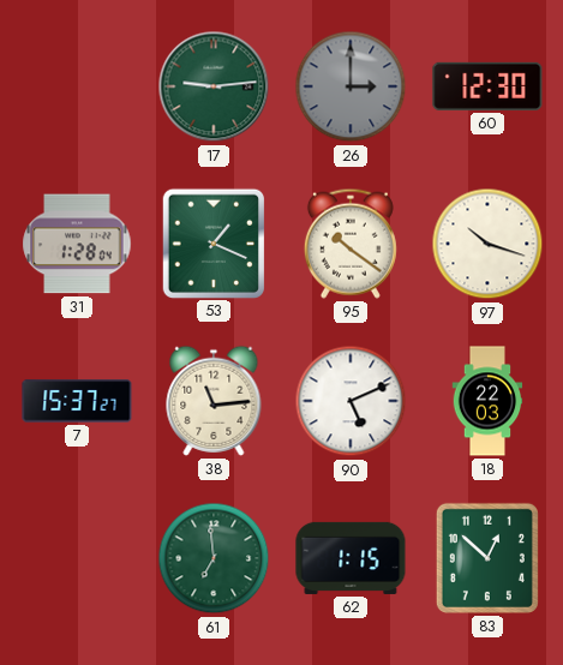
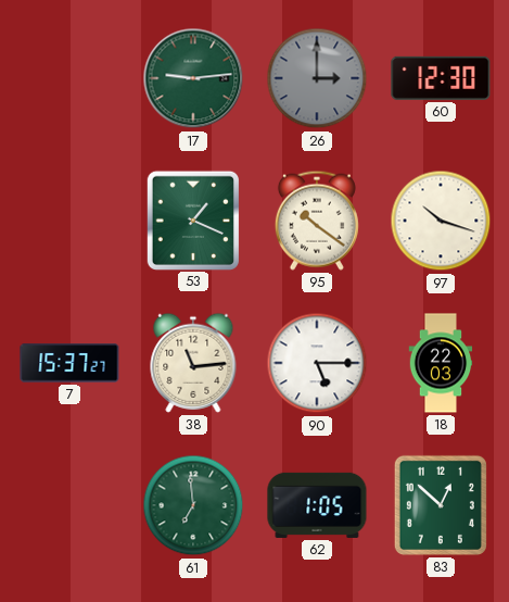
31: 1:28 -> none (77, 244)
90: 5:11 -> 5:15 (317, 363)
62: 1:15 -> 1:05 (317, 505)
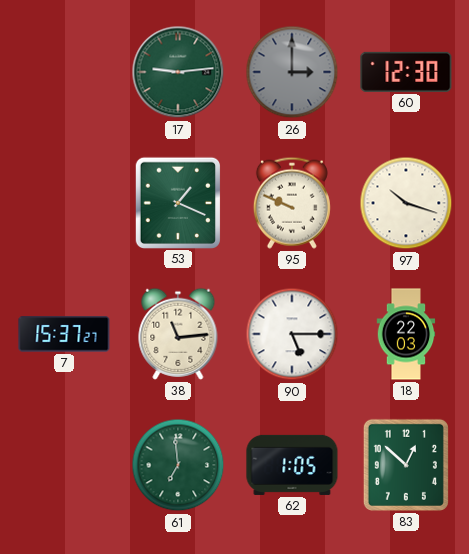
95: 10:21 -> 9:49 (292, 203)
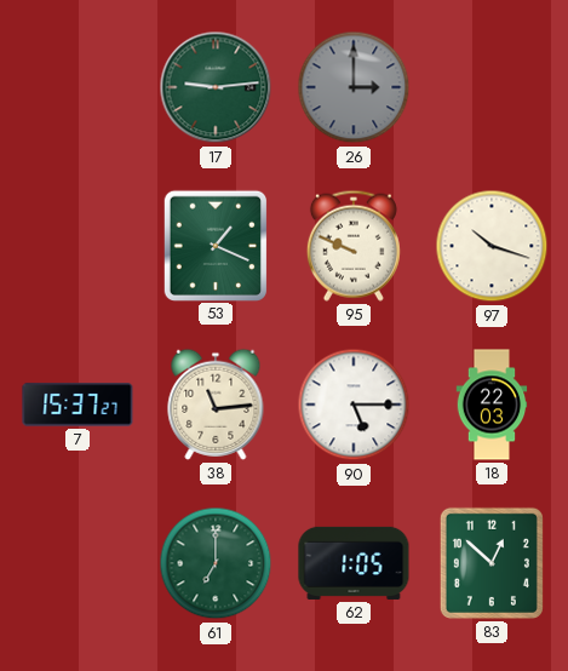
60: 12:30 -> none (406, 72)
61: 6:59 -> 7:00 (216, 563)
